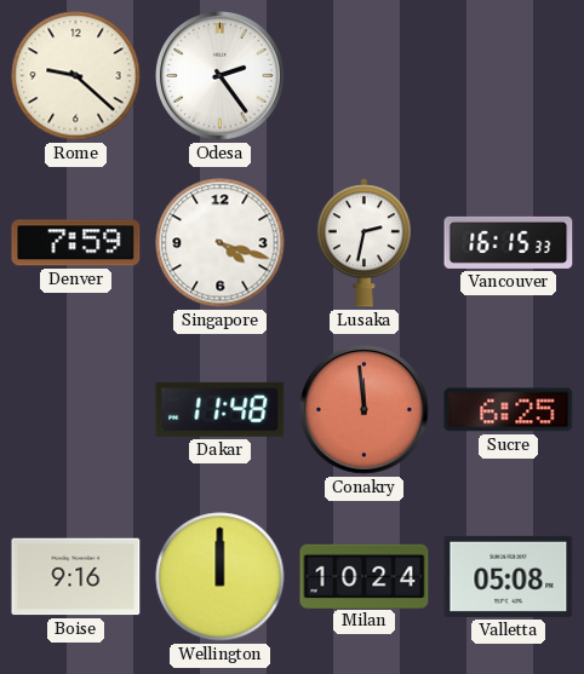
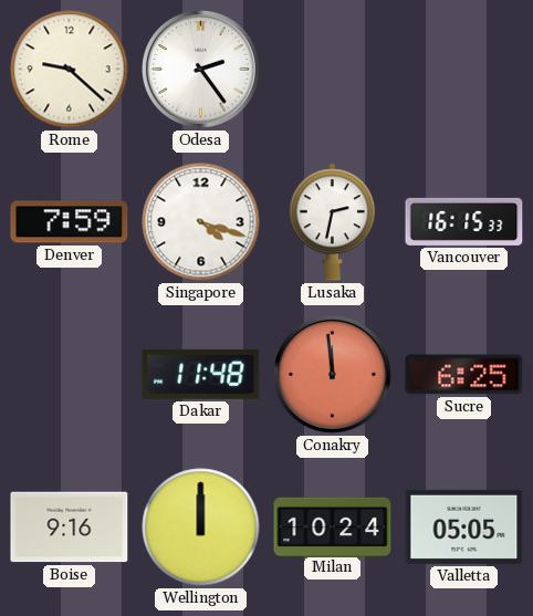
Valletta: 05:08 -> 05:05 (464, 526)
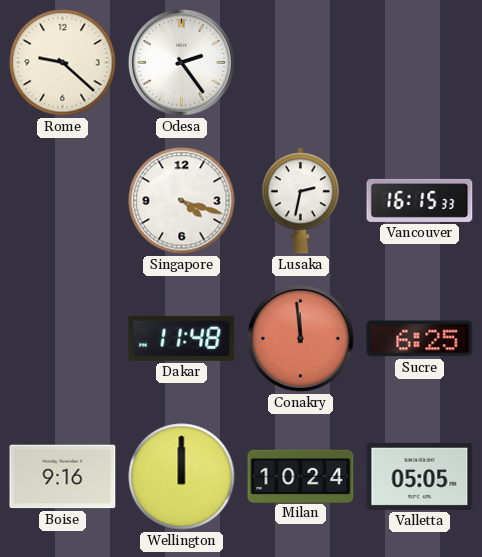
Denver: 7:59 -> none (70, 222)
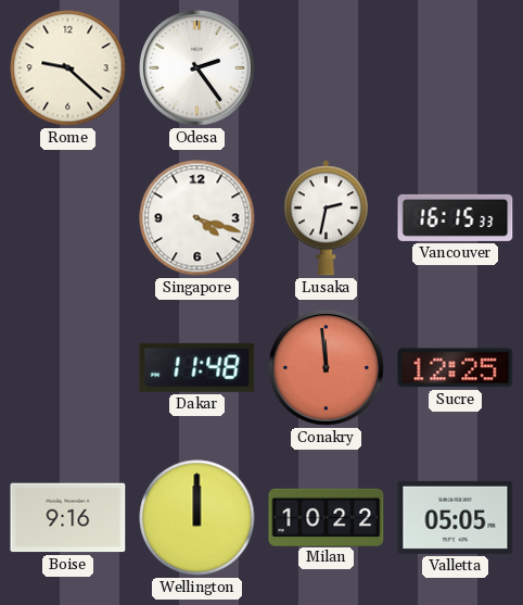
Sucre: 6:25 -> 12:25 (456, 368)
Milan: 10:24 -> 10:22 (327, 517)
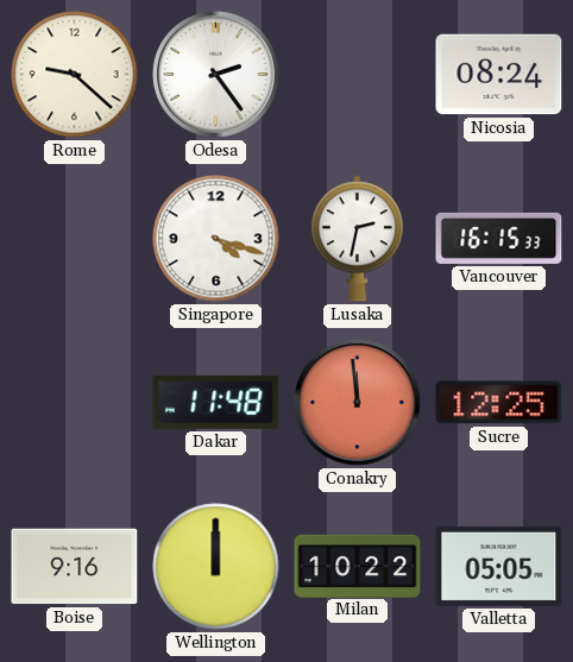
Nicosia: none -> 08:24 (499, 75)
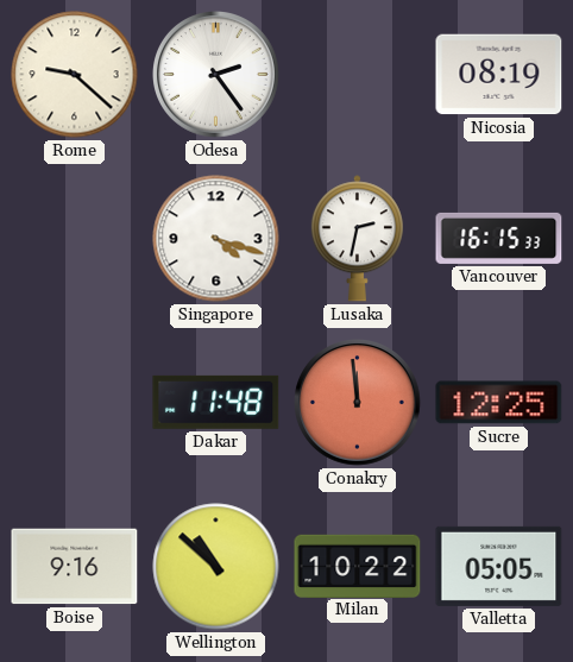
Nicosia: 08:24 -> 08:19 (499, 75)
Wellington: 12:00 -> 10:52 (216, 567)
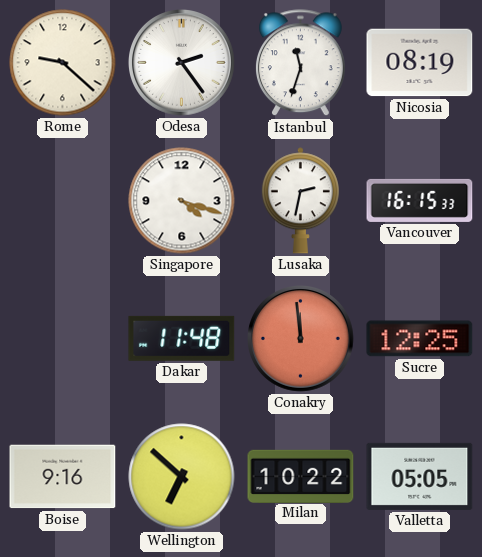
Istanbul: none -> 11:33 (300, 63)
Wellington: 10:52 -> 6:52 (182, 477)
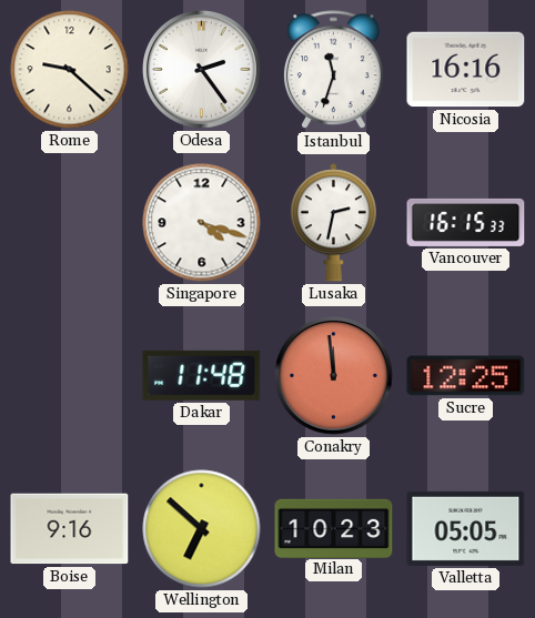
Nicosia: 08:19 -> 16:16 (466, 70)
Milan: 10:22 -> 10:23 (334, 528)
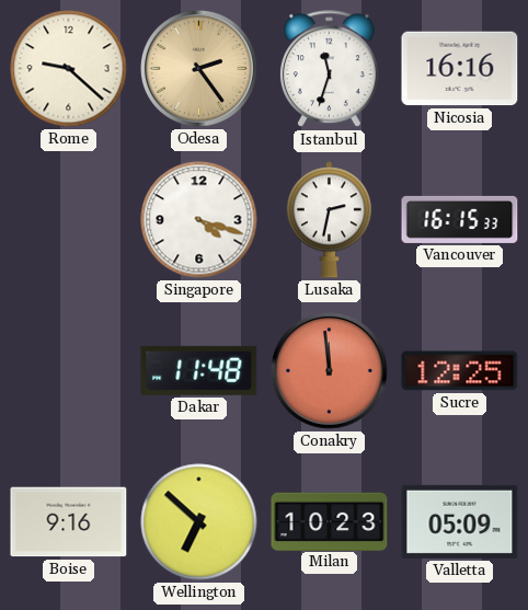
Odesa dial: white -> champagne (199, 69)
Valletta: 05:05 -> 05:09 (460, 521)
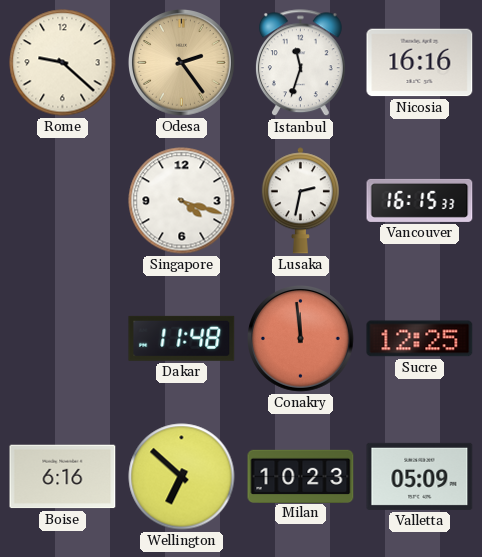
Boise: 9:16 -> 6:16 (63, 477)
